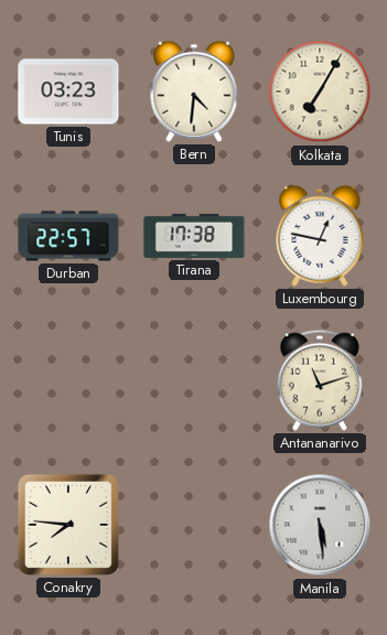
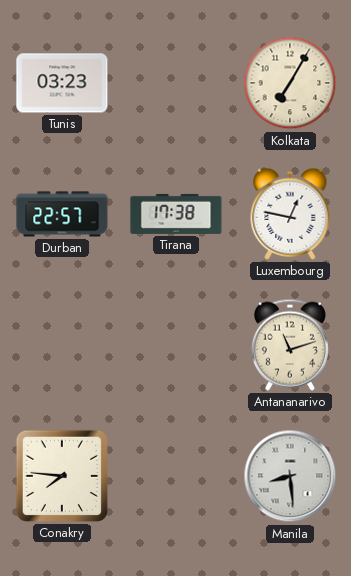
Bern: 4:31 -> none (194, 92)
Manila: 5:29 -> 8:29 (290, 476)
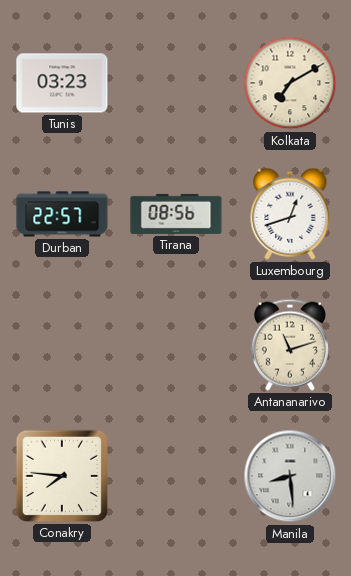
Kolkata: 7:05 -> 7:10 (290, 83)
Tirana: 17:38 -> 08:56 (176, 214)
Luxembourg: 12:47 -> 12:42 (290, 214)
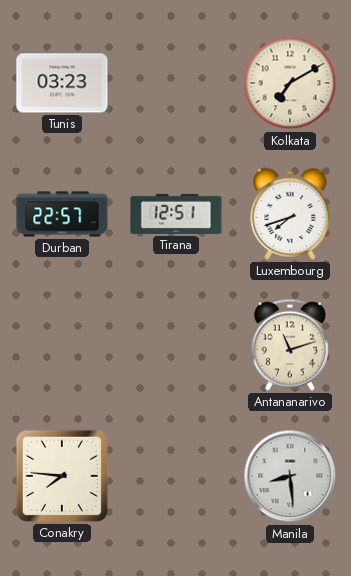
Tirana: 08:56 -> 12:51 (176, 214)
Luxembourg: 12:42 -> 7:42 (290, 214)
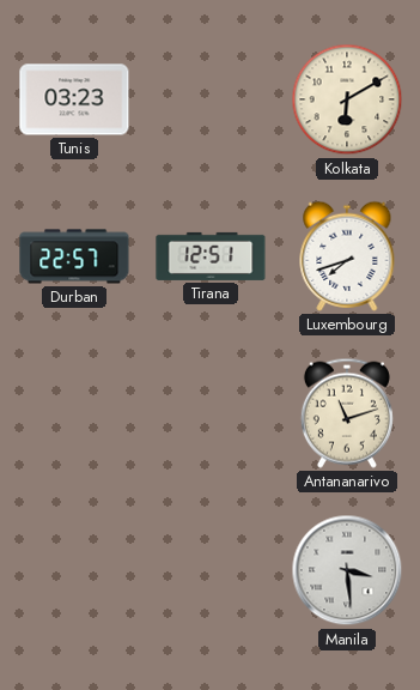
Kolkata: 7:10 -> 6:10 (347, 99)
Conakry: 7:46 -> none (62, 476)
Manila: 8:29 -> 3:29 (347, 570)
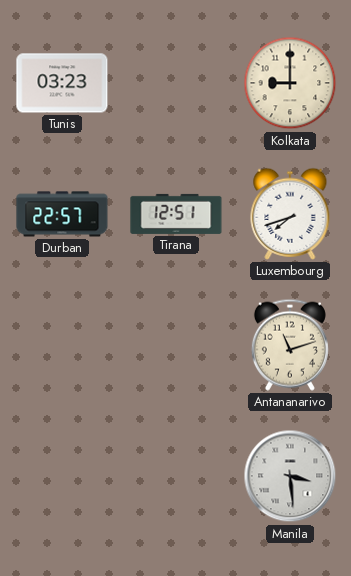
Kolkata: 6:10 -> 9:00 (290, 83)
